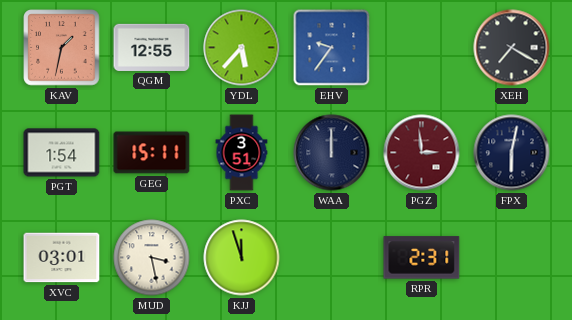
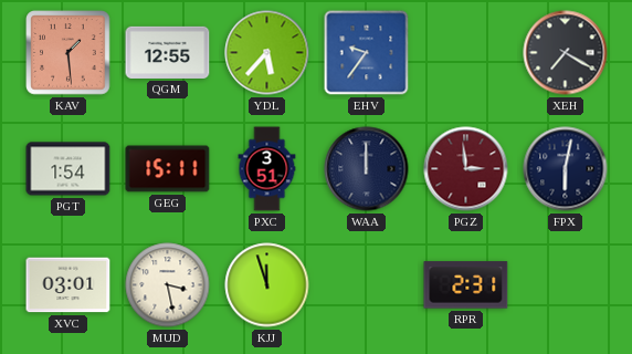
KAV: 1:32 -> 1:29 (69, 53)
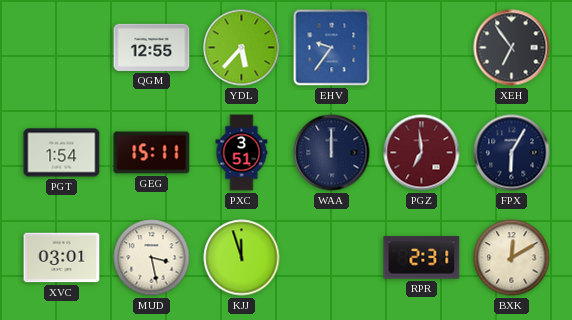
KAV: 1:29 -> none (69, 53)
XEH: 7:20 -> 6:54 (512, 48)
PGZ: 2:59 -> 6:59 (422, 153)
FPX: 6:02 -> 6:05 (512, 153)
BXK: none -> 12:10 (512, 258)
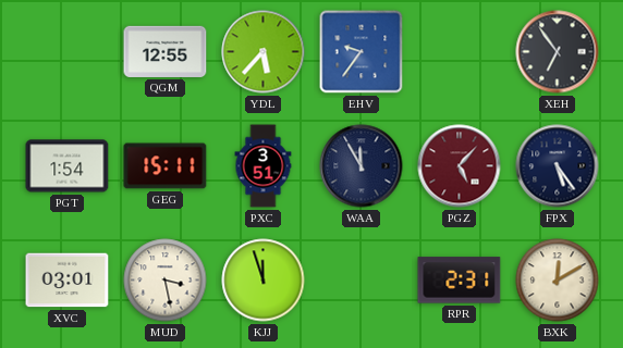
WAA: 12:00 -> 11:55 (362, 166)
PGZ: 6:59 -> 5:07 (460, 166)
FPX: 6:05 -> 5:24 (558, 166)
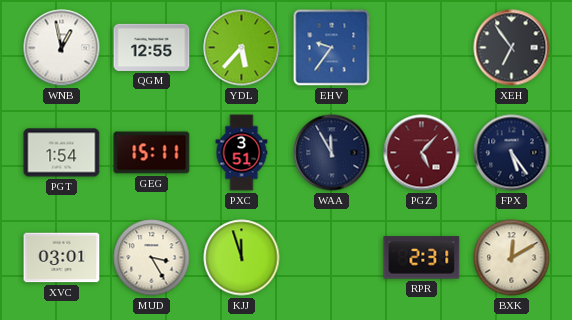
WNB: none -> 12:58 (62, 48)
MUD: 3:28 -> 3:25 (152, 258)
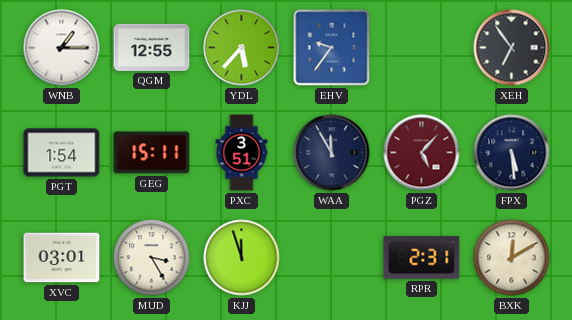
WNB: 12:58 -> 1:15 (62, 48)
FPX: 5:24 -> 5:29 (512, 153)
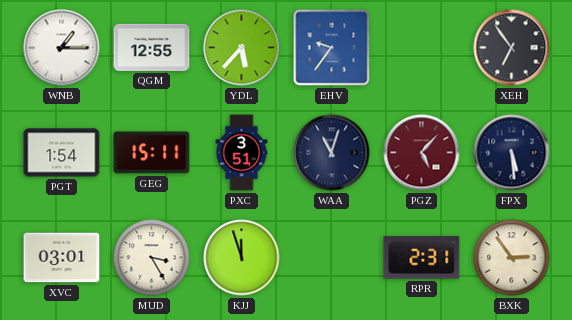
WAA: 11:55 -> 11:03 (332, 153)
BXK: 12:10 -> 2:54 (512, 258)
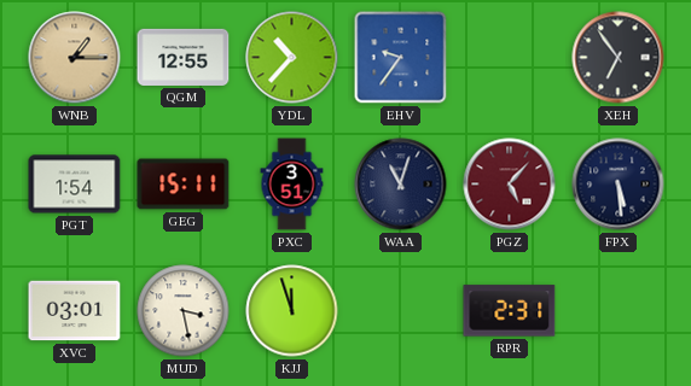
WNB dial: white -> champagne (75, 58)
YDL: 5:37 -> 10:37 (292, 58)
MUD: 3:25 -> 3:28 (184, 311)
BXK: 2:54 -> none (512, 258)
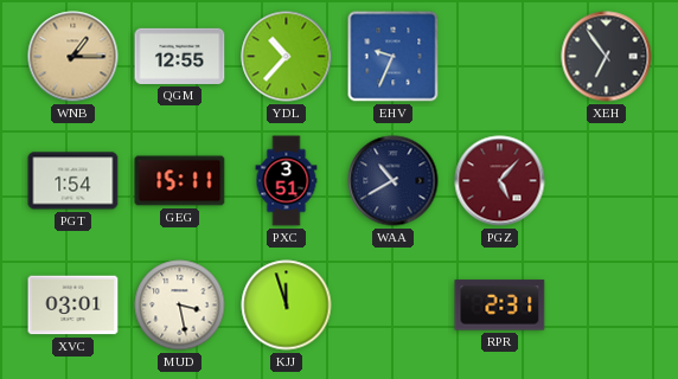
EHV: 9:36 -> 9:34 (394, 57)
WAA: 11:03 -> 10:40 (394, 181)
FPX: 5:29 -> none (619, 185)
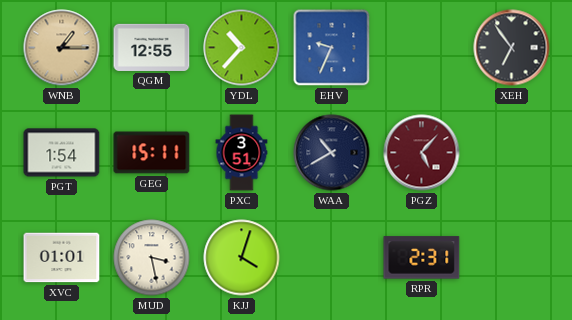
XVC: 03:01 -> 01:01 (62, 258)
KJJ: 11:57 -> 4:03 (242, 258)
